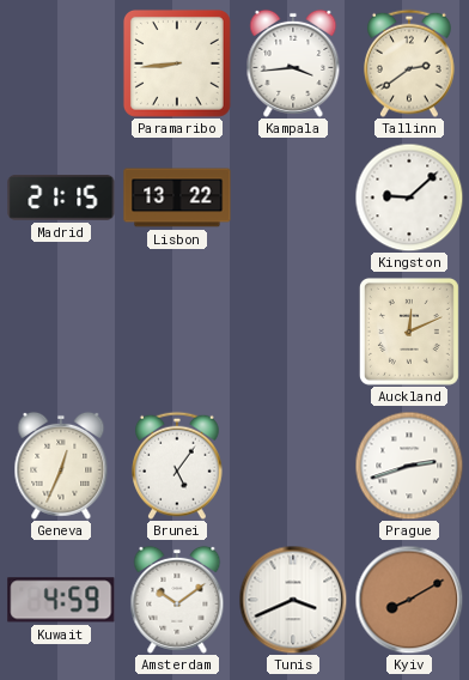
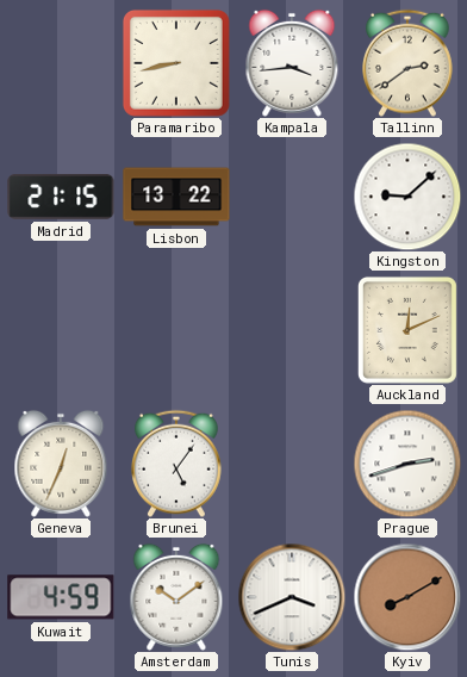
Paramaribo: 8:44 -> 8:43 (176, 63)
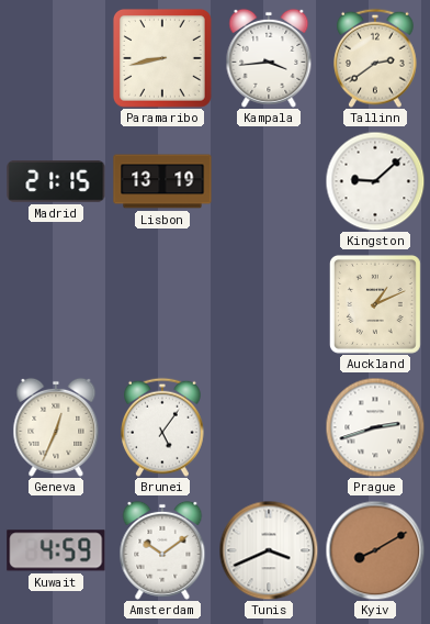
Lisbon: 13:22 -> 13:19 (162, 181)
Auckland: 12:11 -> 1:11 (375, 304)
